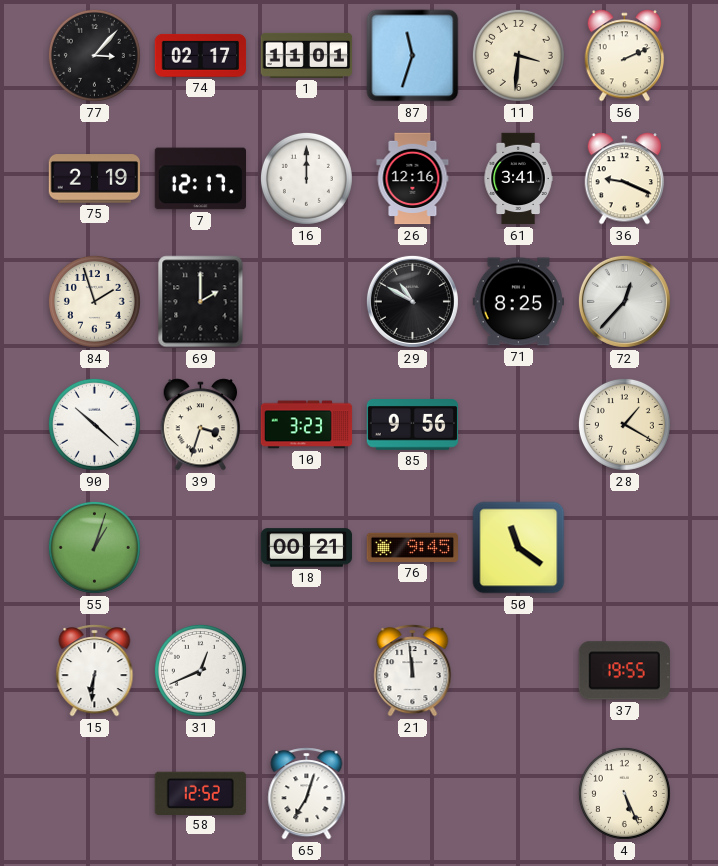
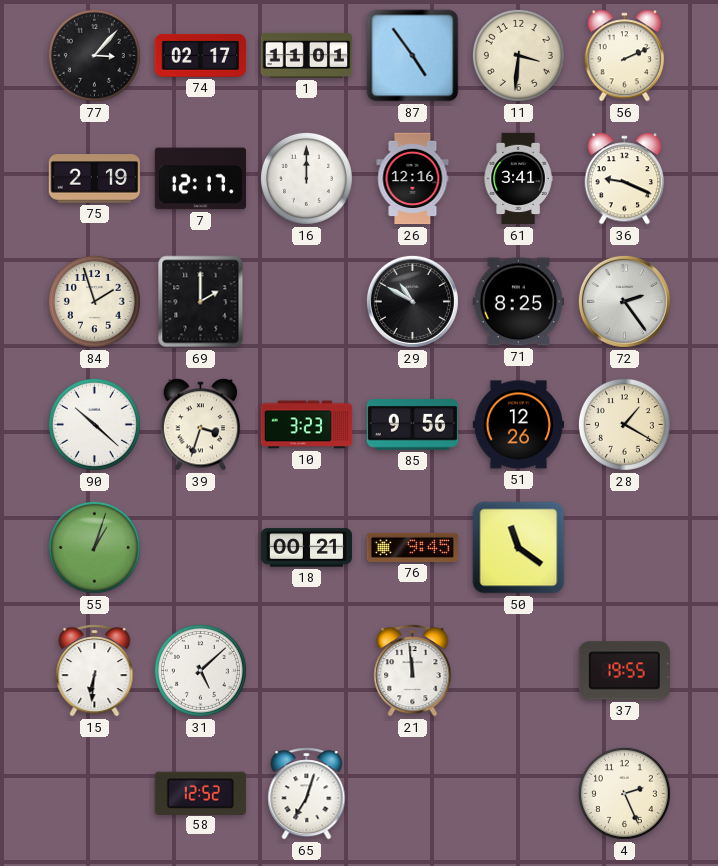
87: 11:33 -> 4:54 (413, 56)
72: 12:37 -> 2:24 (624, 301)
51: none -> 12:26 (519, 425)
31: 12:41 -> 5:08 (200, 670)
4: 5:26 -> 2:26 (624, 793)
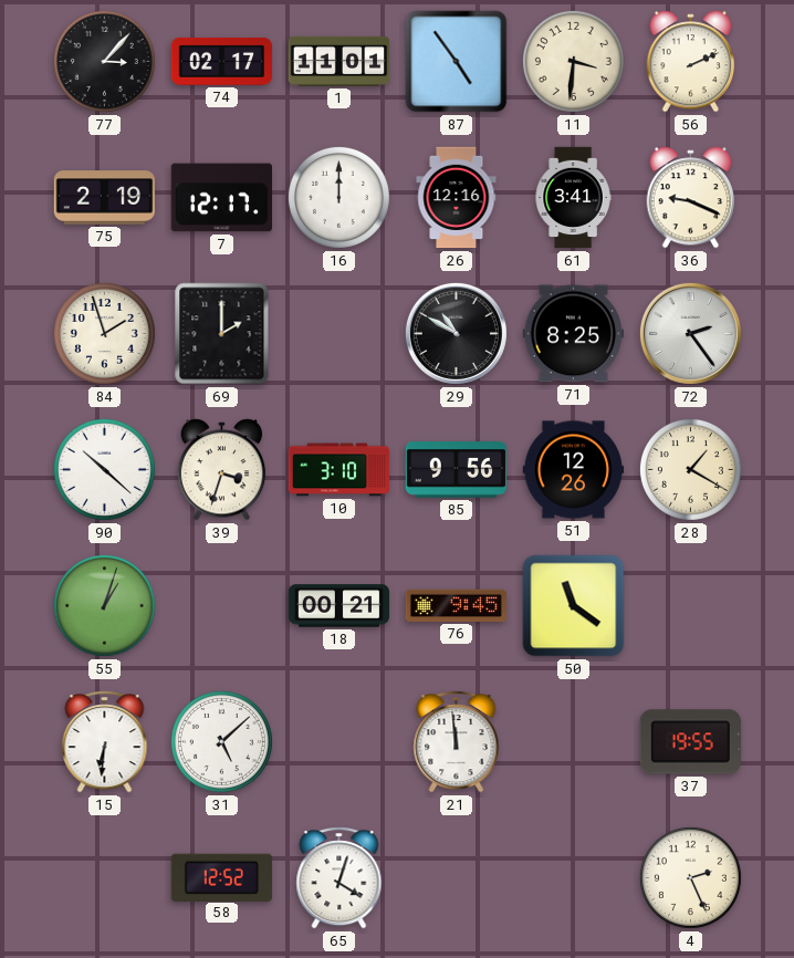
10: 3:23 -> 3:10 (339, 470)
65: 7:03 -> 4:03 (339, 878)
